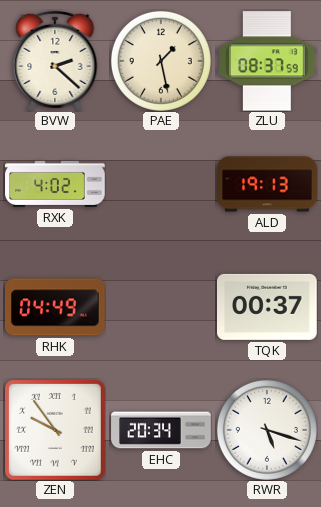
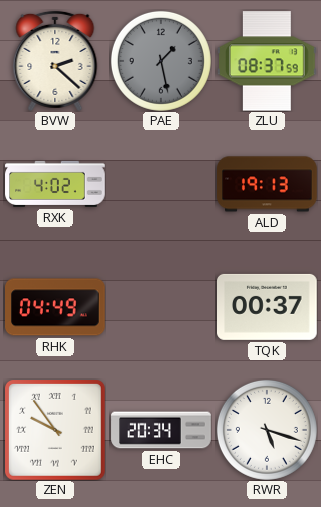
PAE dial: cream -> grey (161, 61)
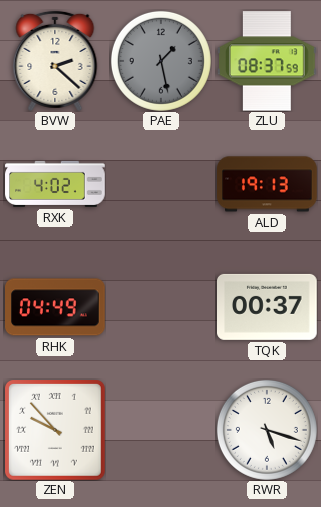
ZEN: 9:54 -> 9:53 (56, 431)
EHC: 20:34 -> none (161, 430)
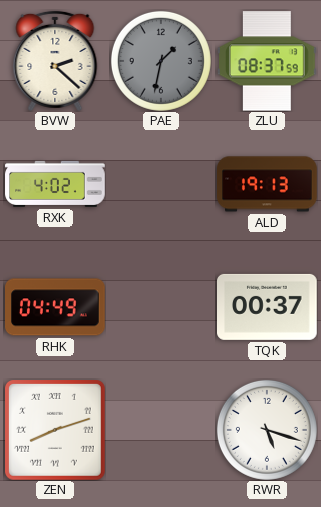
PAE: 1:28 -> 1:32 (161, 61)
ZEN: 9:53 -> 8:12 (56, 431)
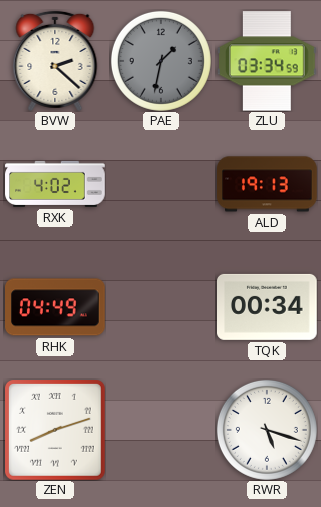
ZLU: 08:37 -> 03:34 (268, 61)
TQK: 00:37 -> 00:34 (268, 307)
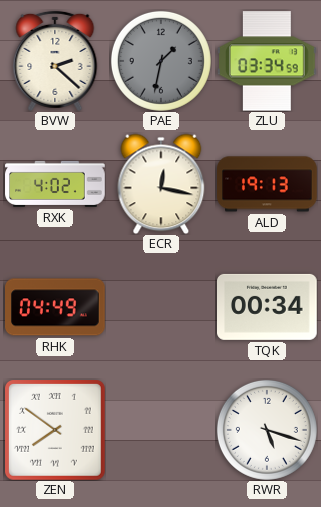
ECR: none -> 12:17 (161, 184)
ZEN: 8:12 -> 7:51 (56, 431)
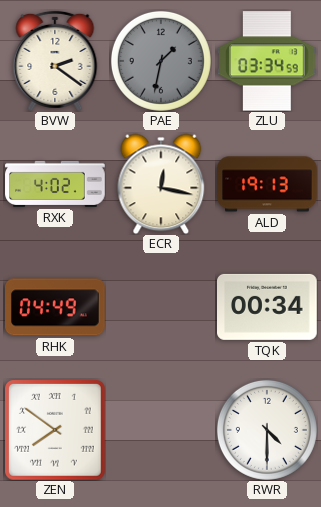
BVW: 2:22 -> 2:21 (55, 61)
RWR: 5:18 -> 4:30 (267, 430)
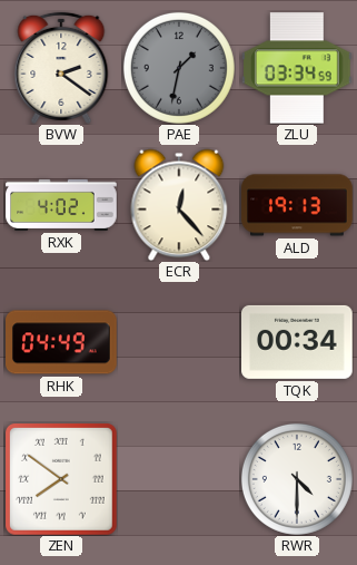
ECR: 12:17 -> 12:23 (179, 205)
